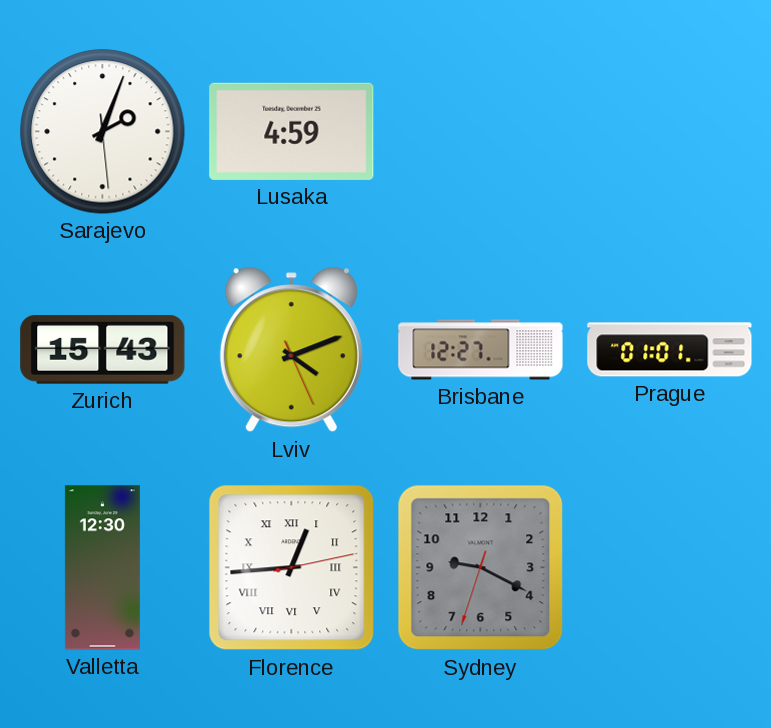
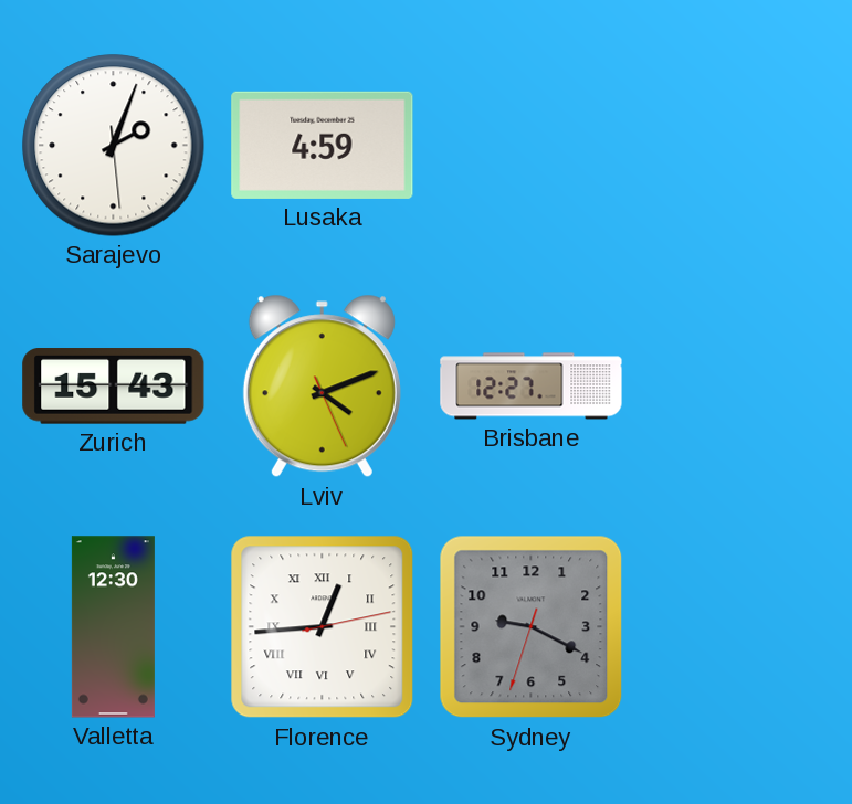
Prague: 01:01 -> none (670, 350)
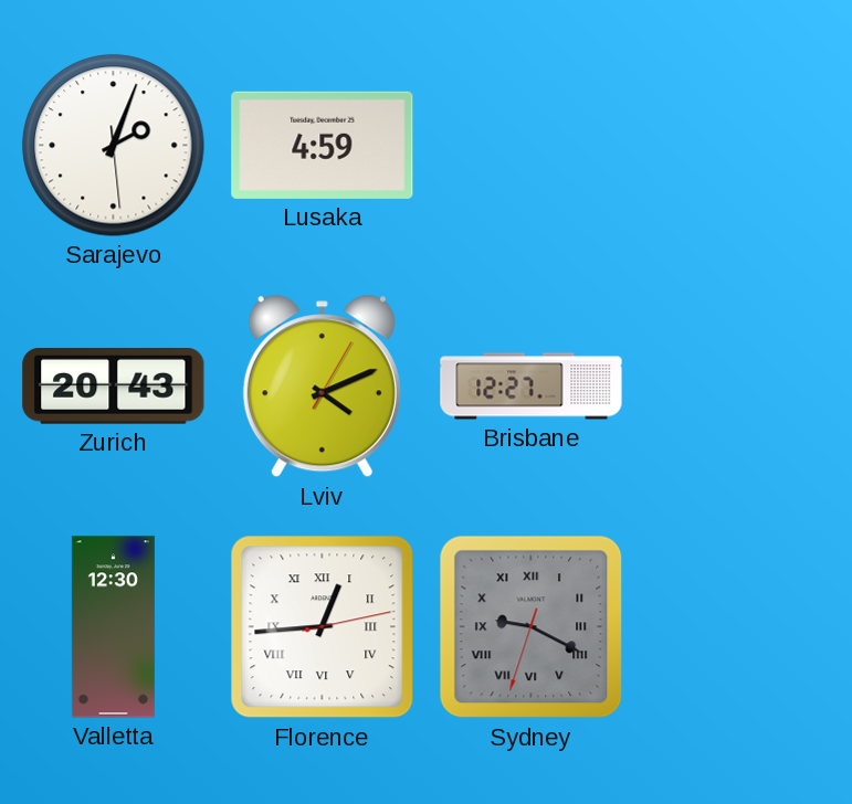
Zurich: 15:43 -> 20:43 (114, 387)
Lviv: 4:11:26 -> 4:11:05 (322, 387)
Sydney numerals: Arabic -> Roman (532, 627)
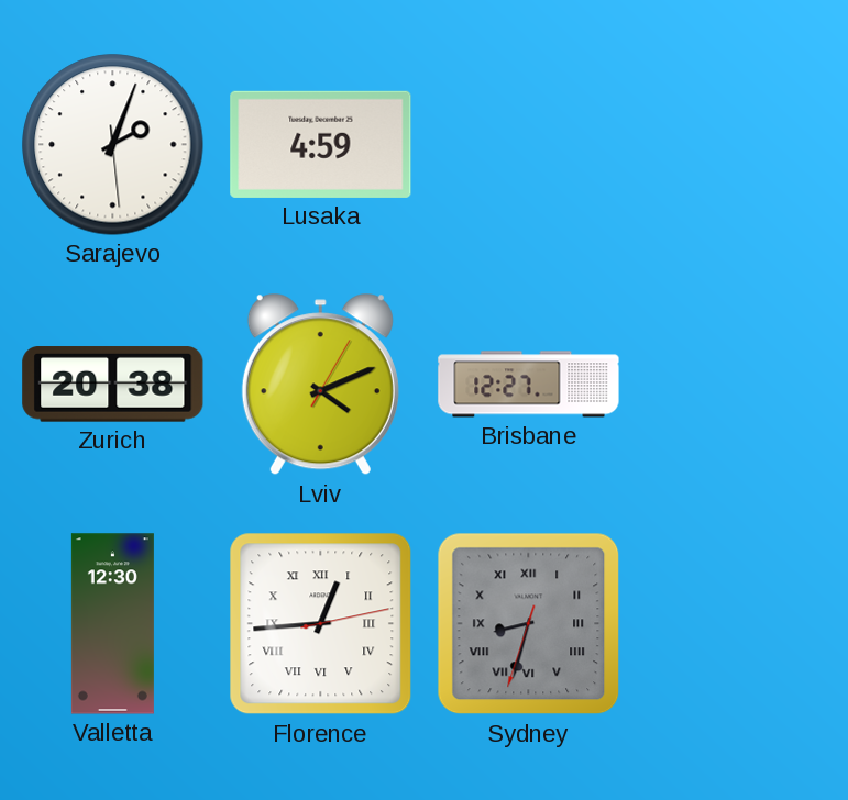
Zurich: 20:43 -> 20:38 (113, 385)
Sydney: 9:19 -> 8:32 (529, 624)
